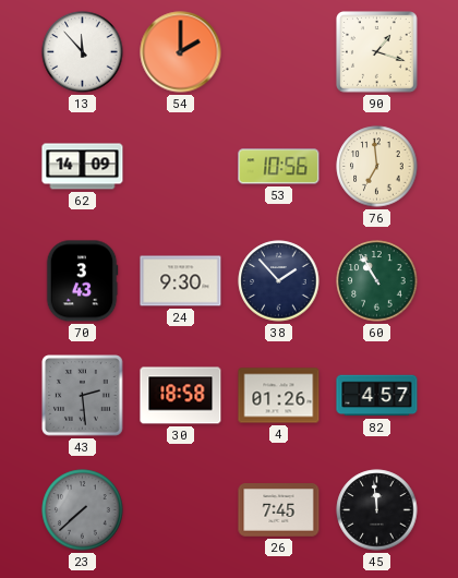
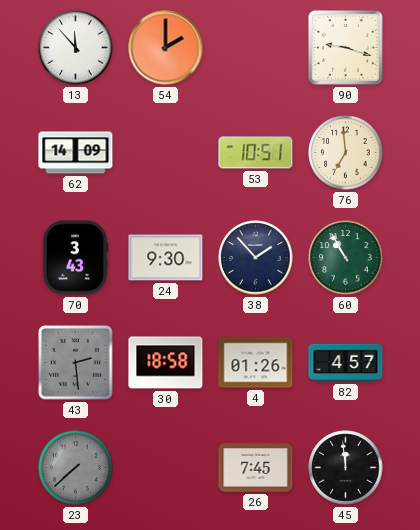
90: 1:18 -> 9:18 (346, 48)
53: 10:56 -> 10:51 (256, 153)
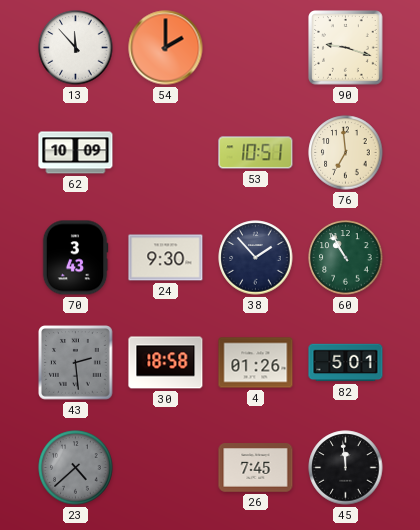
62: 14:09 -> 10:09 (76, 153)
82: 4:57 -> 5:01 (346, 363)
23: 7:38 -> 4:38 (76, 468)
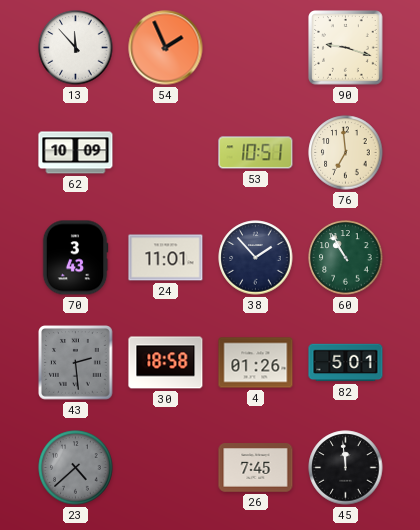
54: 2:00 -> 1:56 (166, 48)
24: 9:30 -> 11:01 (166, 258)
